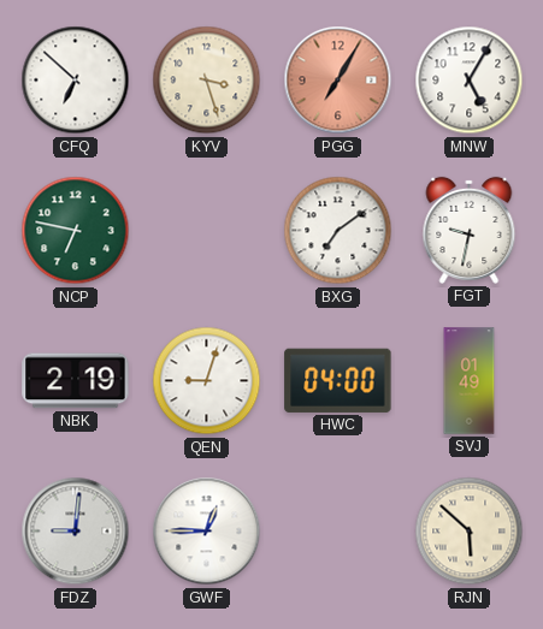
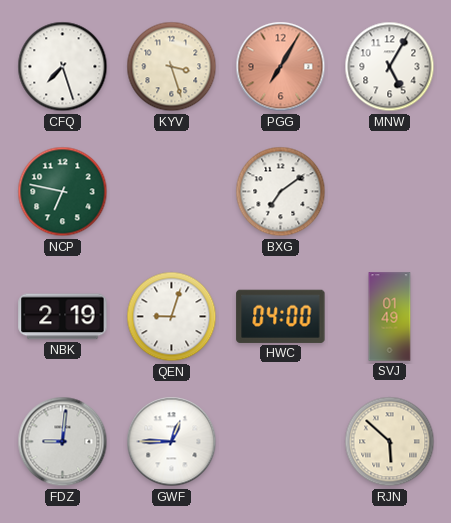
CFQ: 6:52 -> 7:27 (63, 67)
FGT: 9:32 -> none (470, 230)
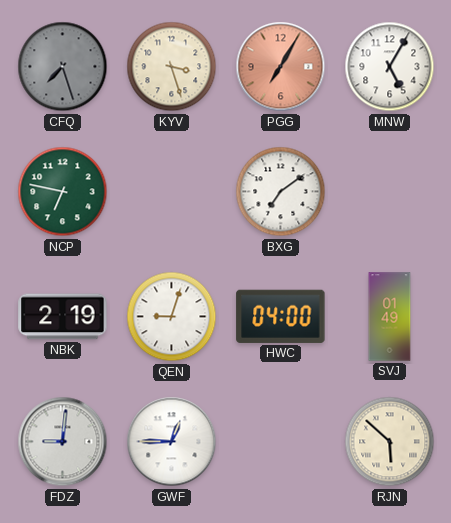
CFQ dial: white -> grey (63, 67)
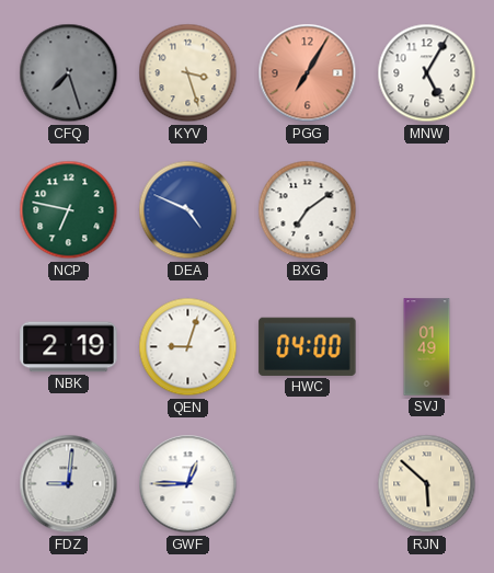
DEA: none -> 4:49 (188, 210)
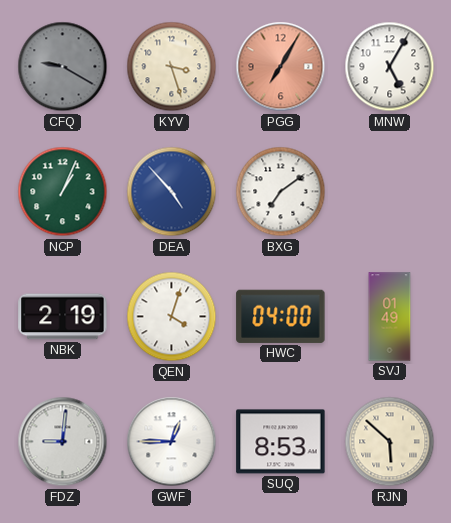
CFQ: 7:27 -> 9:20 (63, 67)
NCP: 6:47 -> 1:04 (63, 192)
DEA: 4:49 -> 4:53 (172, 192)
QEN: 9:03 -> 4:03 (172, 317)
SUQ: none -> 8:53 (281, 442)
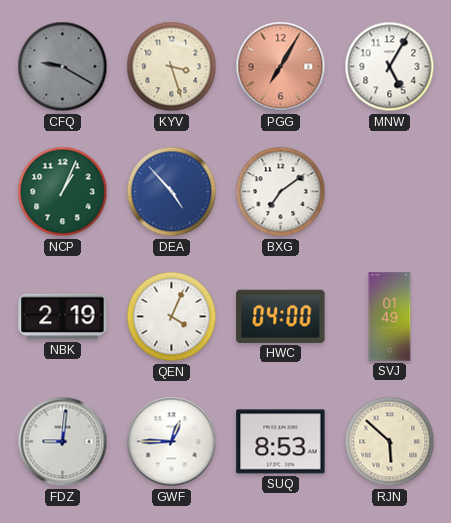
QEN: 4:03 -> 4:04 (172, 317)
